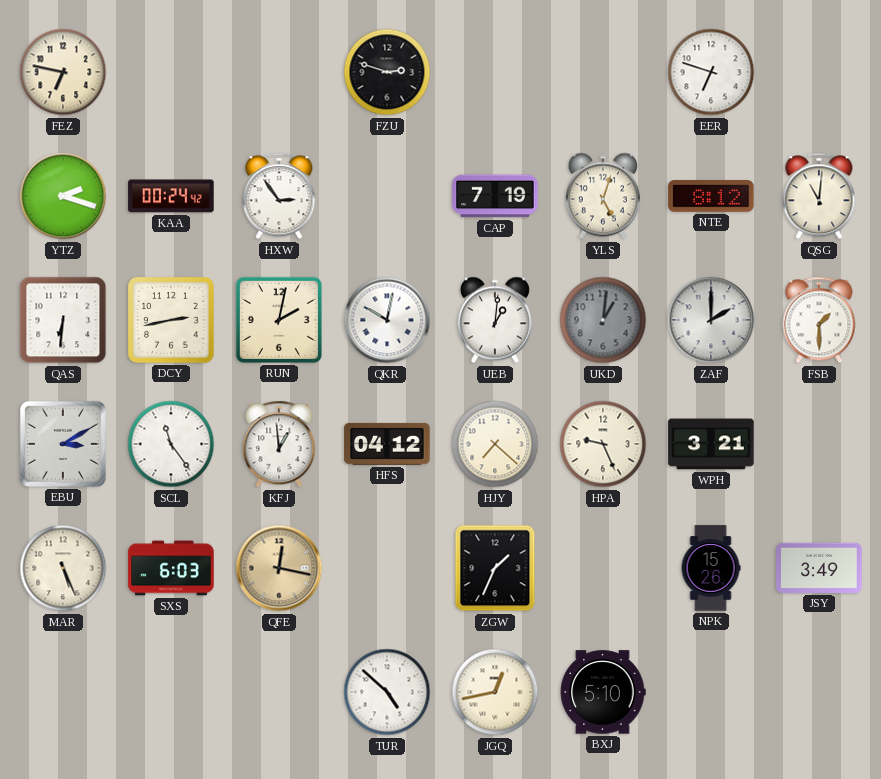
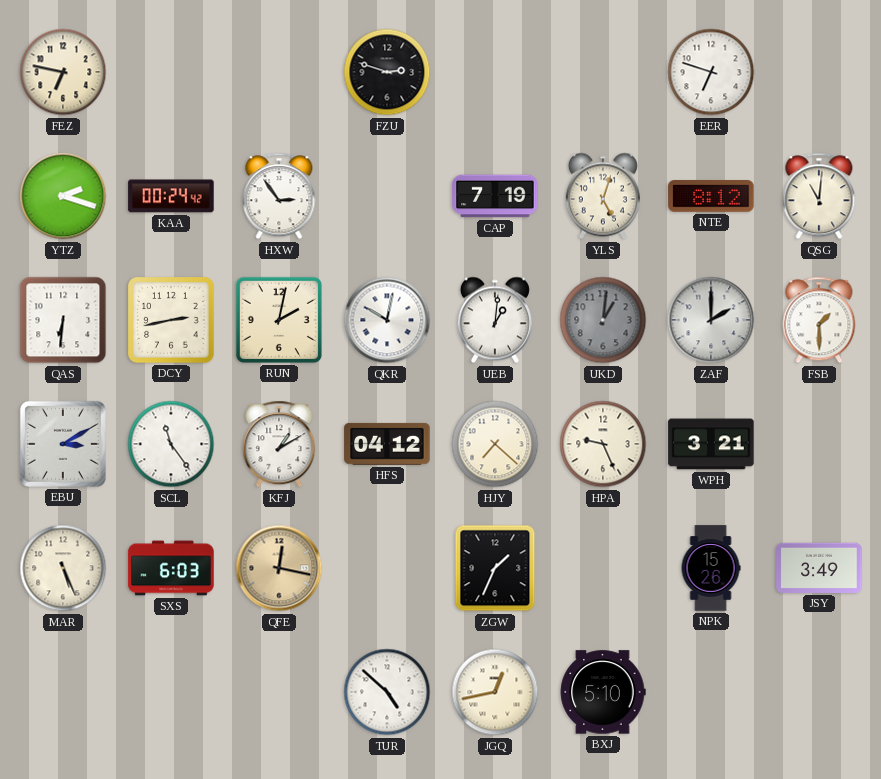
KFJ: 12:59 -> 1:10 (279, 444)
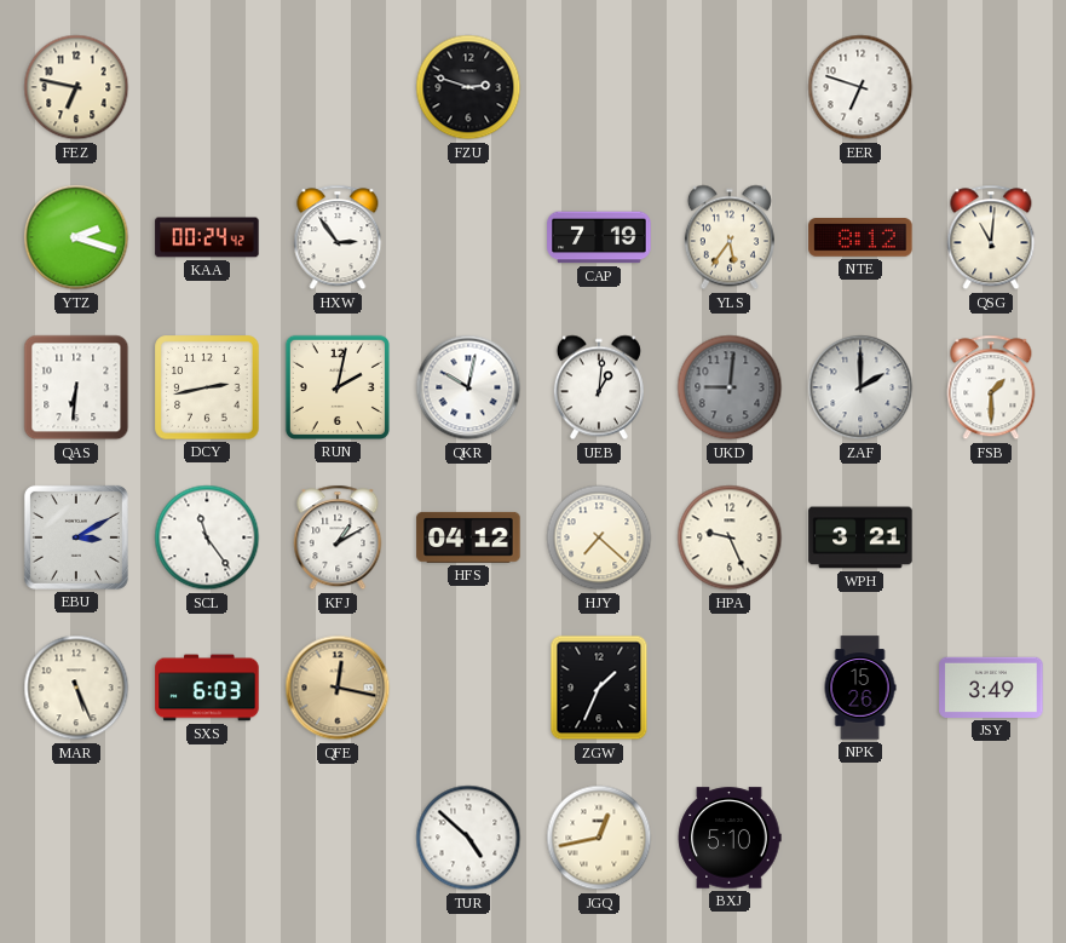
YLS: 5:03 -> 5:36 (730, 237)
UKD: 1:01 -> 9:01 (730, 387)
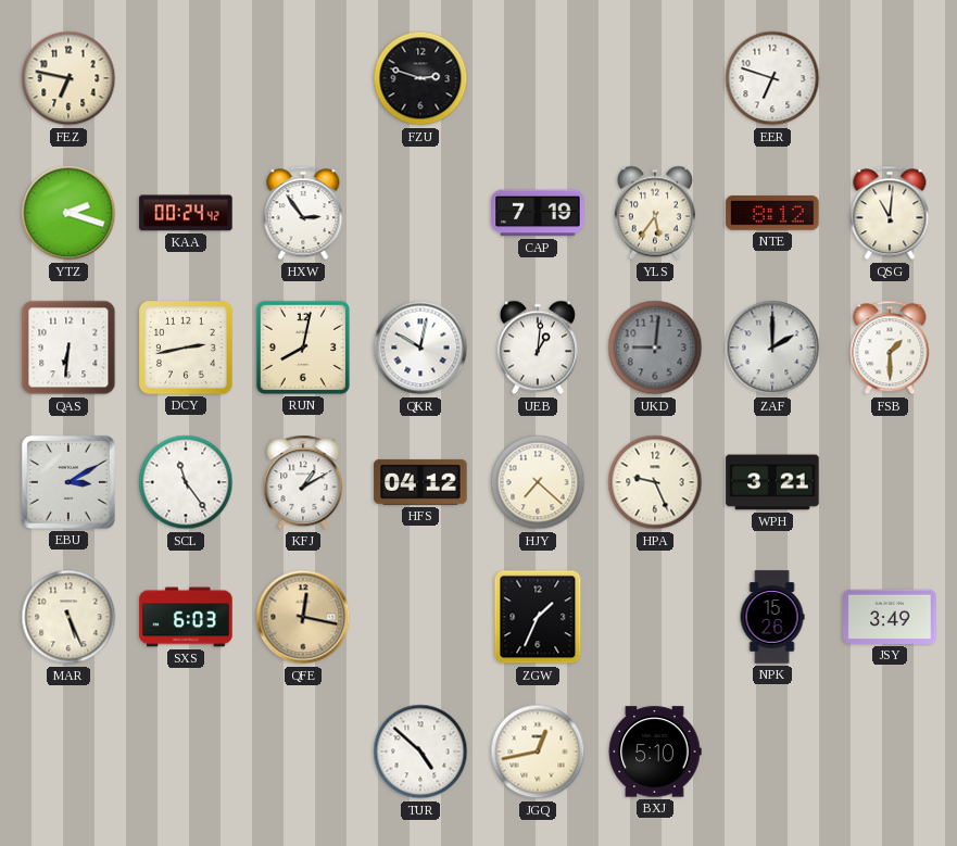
RUN: 2:02 -> 8:02 (303, 348)
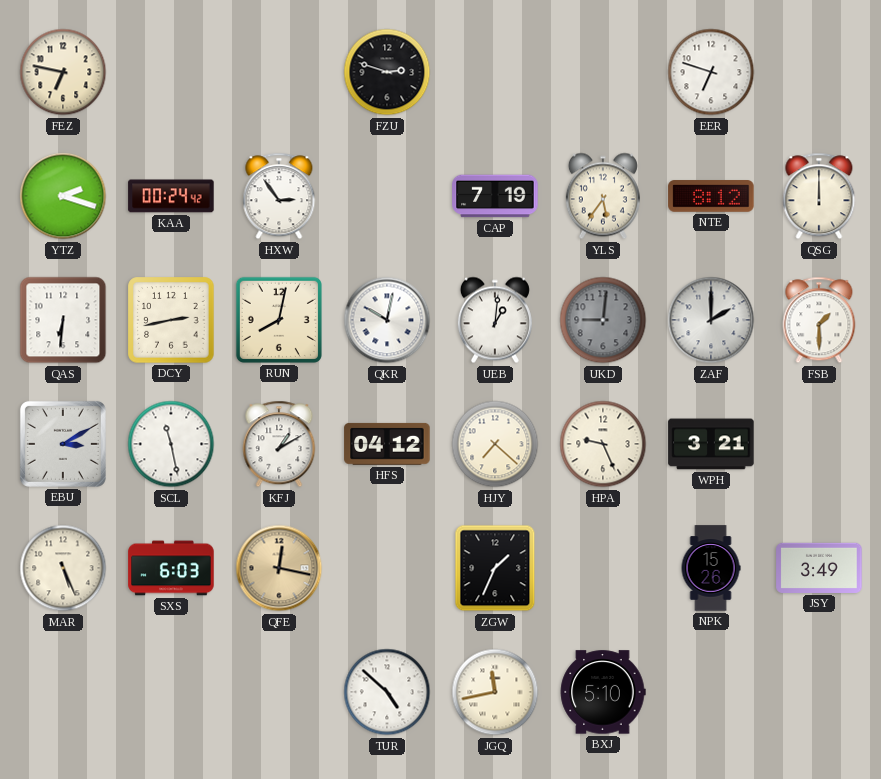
QSG: 11:01 -> 12:00 (819, 196)
SCL: 11:24 -> 11:28 (171, 444)
JGQ: 12:43 -> 11:43 (495, 692)
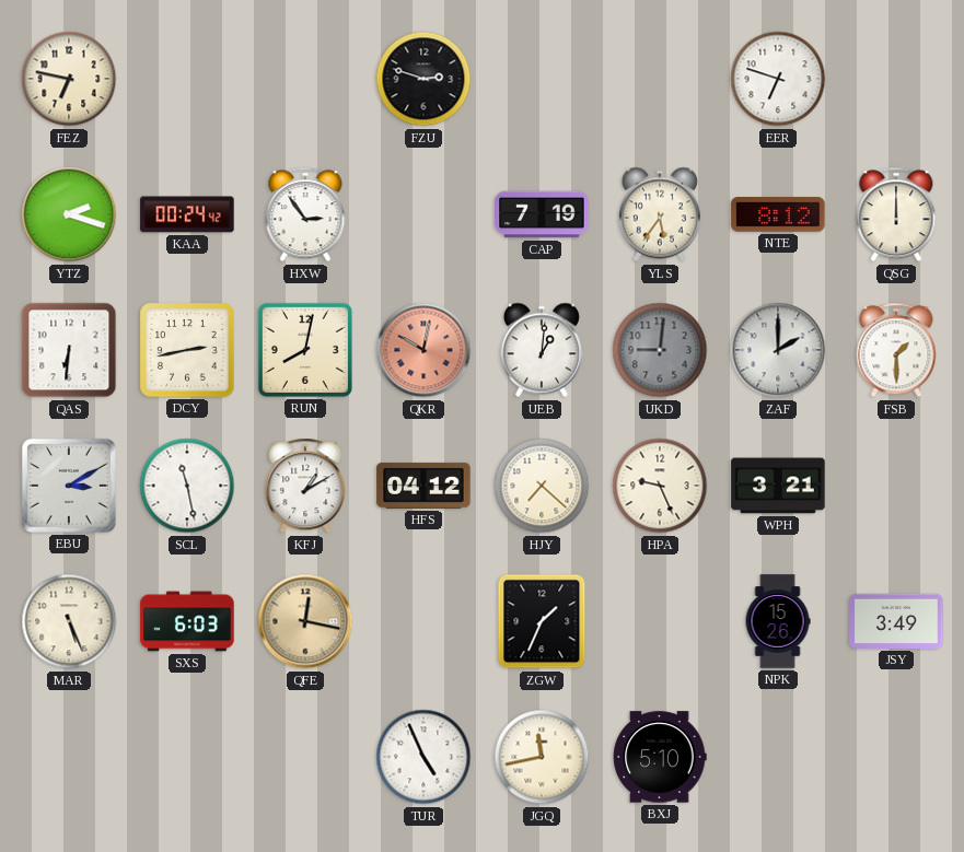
QKR dial: white -> salmon (423, 350)
TUR: 4:52 -> 4:56 (423, 757)
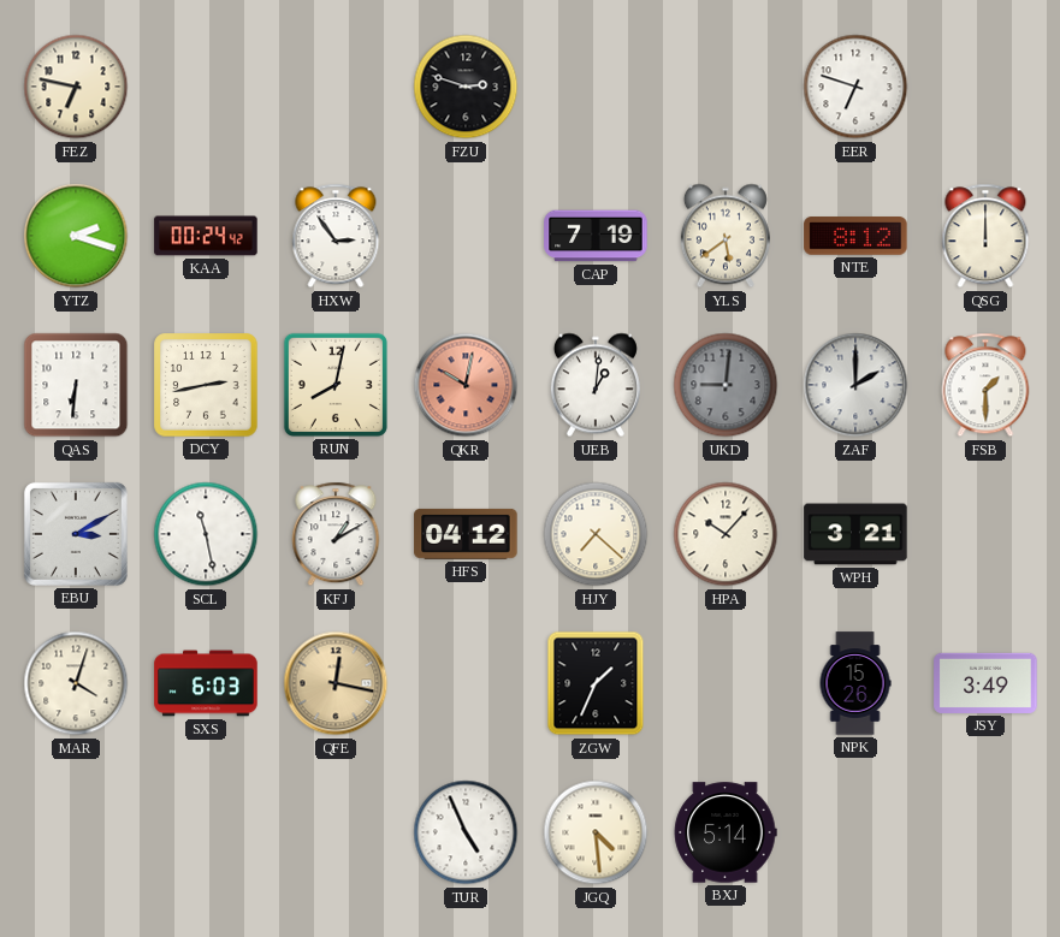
YLS: 5:36 -> 5:39 (726, 236)
HPA: 9:26 -> 10:07 (726, 534)
MAR: 5:26 -> 4:03 (76, 683)
JGQ: 11:43 -> 4:29 (596, 832)
BXJ: 5:10 -> 5:14 (726, 832)
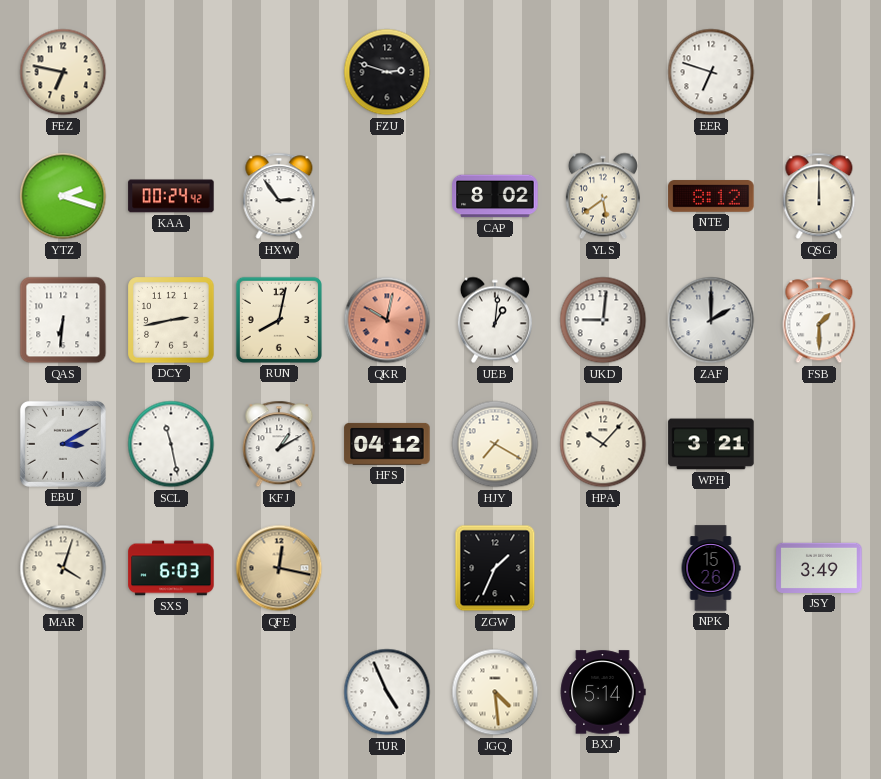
CAP: 7:19 -> 8:02 (495, 196)
UKD dial: grey -> white (603, 320)
HJY: 7:22 -> 7:20 (495, 444)
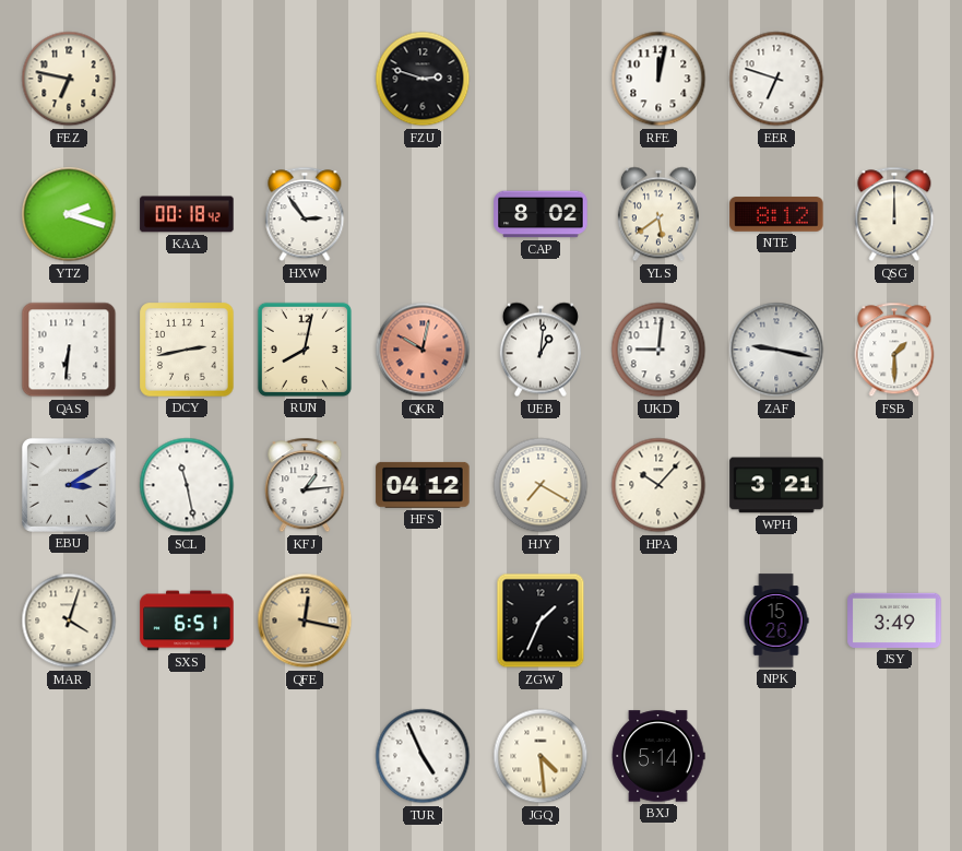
RFE: none -> 12:02 (658, 79)
KAA: 00:24 -> 00:18 (187, 214)
ZAF: 2:00 -> 9:17 (776, 350)
KFJ: 1:10 -> 1:14 (305, 485)
SXS: 6:03 -> 6:51 (187, 620)
